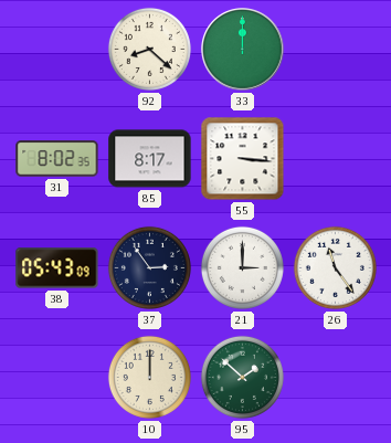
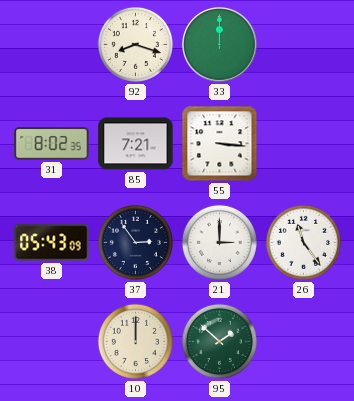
92: 8:22 -> 8:18 (135, 44)
85: 8:17 -> 7:21 (136, 144)
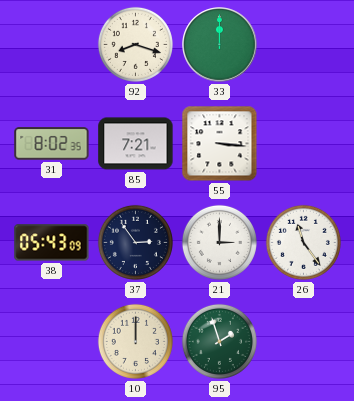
95: 1:52 -> 1:57 (219, 341)
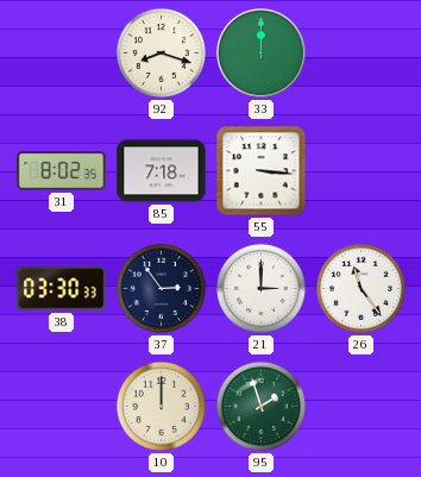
85: 7:21 -> 7:18 (162, 171)
38: 05:43 -> 03:30 (62, 289)
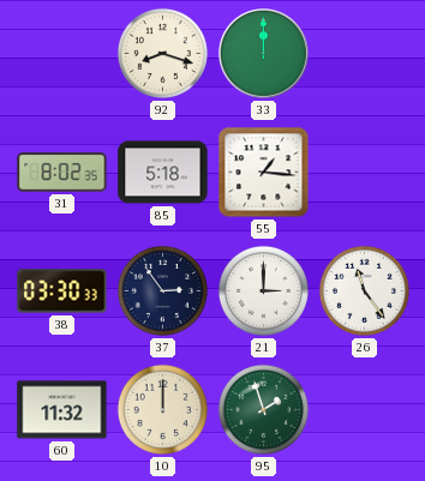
85: 7:18 -> 5:18 (163, 173)
55: 3:16 -> 1:16 (264, 173)
60: none -> 11:32 (62, 410)
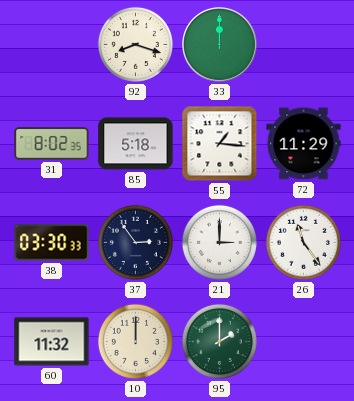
72: none -> 11:29 (304, 144)
95: 1:57 -> 2:00 (219, 341)
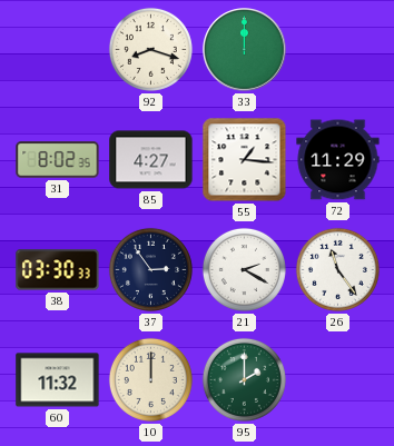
85: 5:18 -> 4:27 (151, 160)
21: 3:00 -> 2:20 (244, 269)
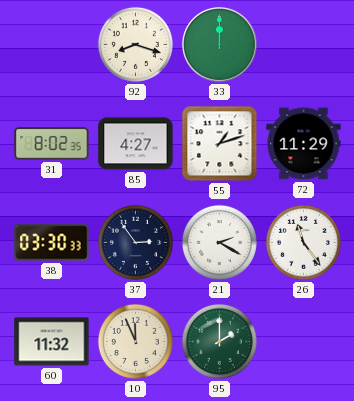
55: 1:16 -> 1:12 (220, 144)
10: 12:00 -> 11:56 (135, 341)
